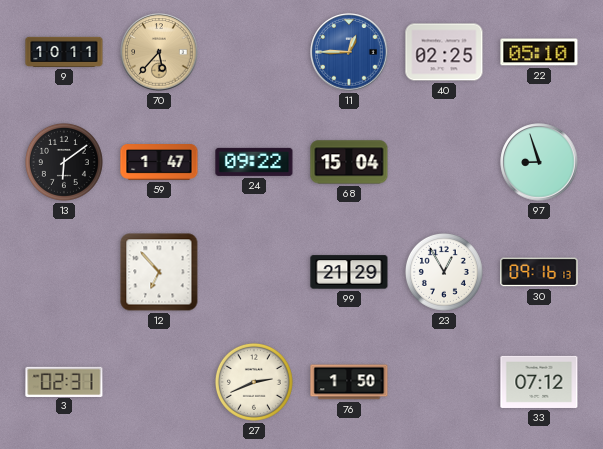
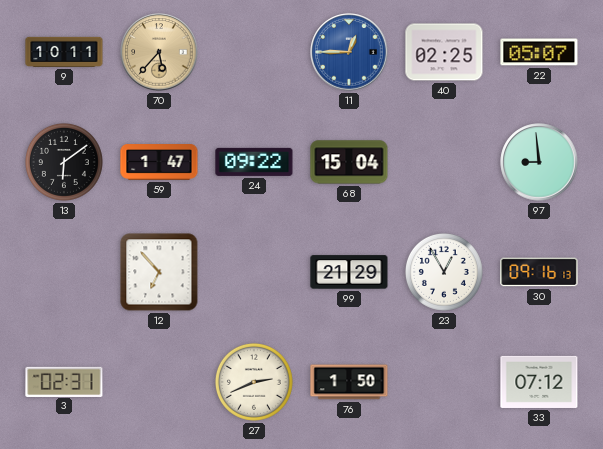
22: 05:10 -> 05:07 (539, 52)
97: 8:57 -> 8:59 (539, 162)
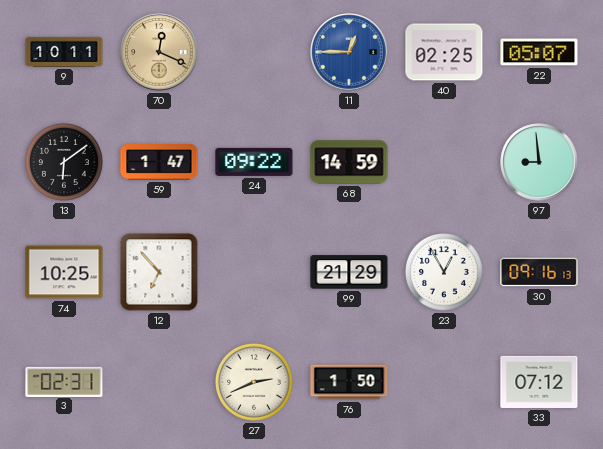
70: 5:37 -> 12:19 (159, 52)
68: 15:04 -> 14:59 (349, 162)
74: none -> 10:25 (64, 272)
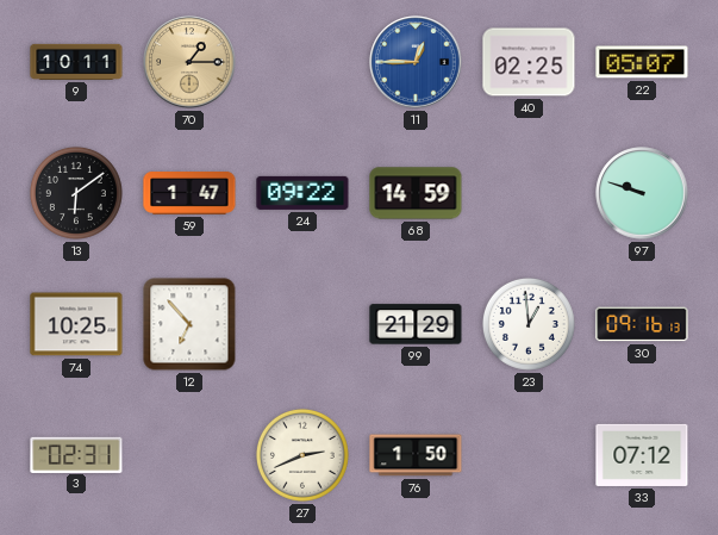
70: 12:19 -> 1:15 (189, 62)
97: 8:59 -> 9:48 (642, 193)
23: 12:55 -> 12:59 (529, 324)
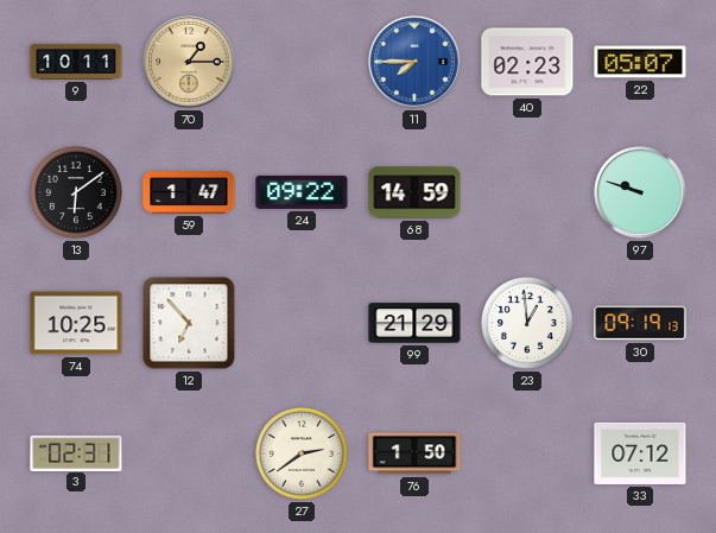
11: 12:45 -> 7:45 (414, 62)
40: 02:25 -> 02:23 (527, 62)
30: 09:16 -> 09:19 (640, 323)
27: 2:41 -> 2:39 (302, 453)
